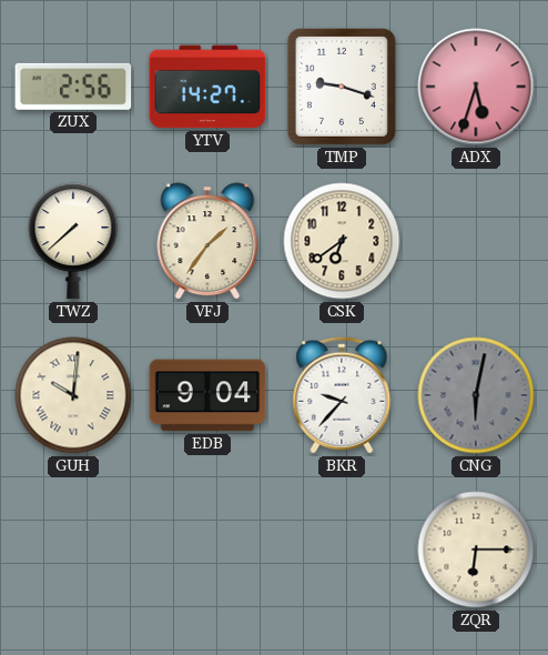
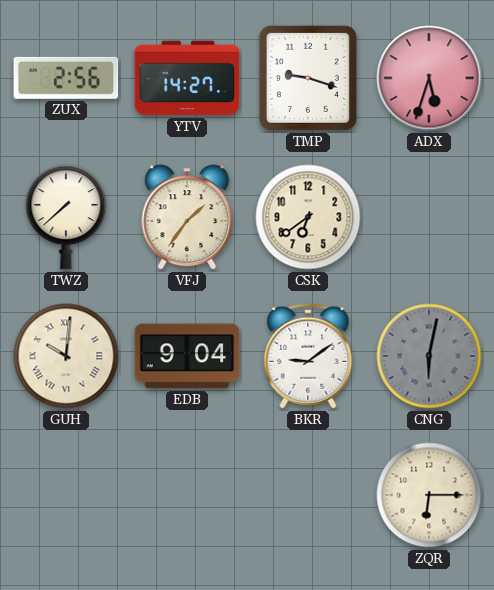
BKR: 9:37 -> 9:09 (308, 356)
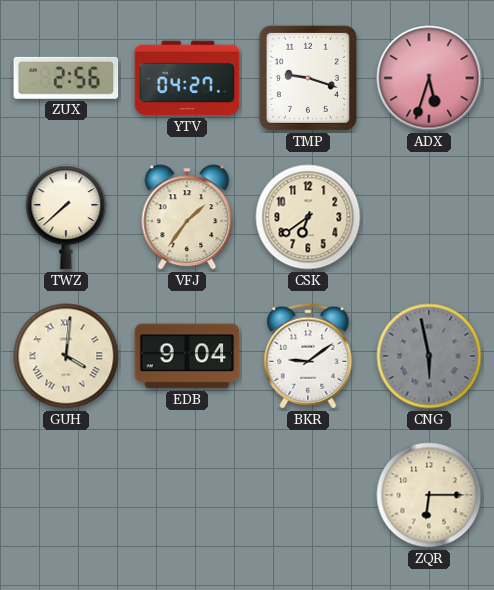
YTV: 14:27 -> 04:27 (187, 78)
GUH: 10:01 -> 4:01 (66, 356)
CNG: 6:02 -> 5:58 (429, 356)
